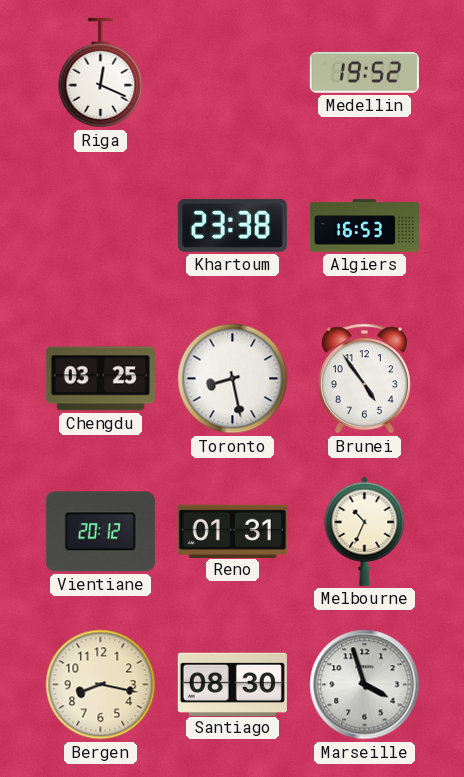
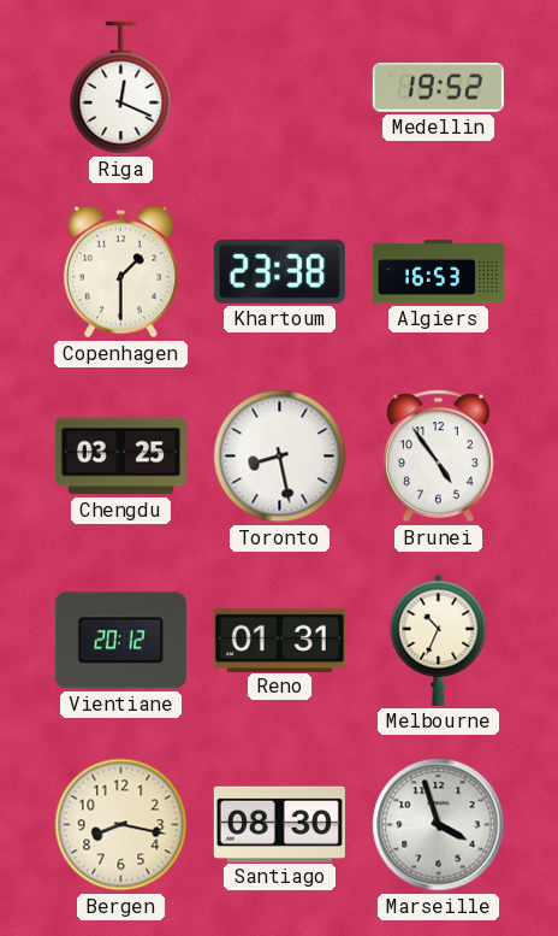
Copenhagen: none -> 1:30 (120, 272)
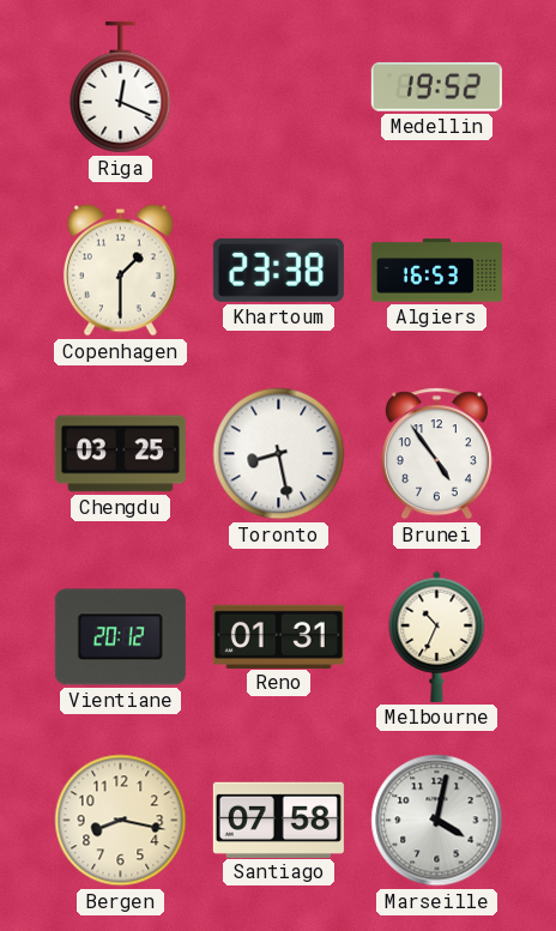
Santiago: 08:30 -> 07:58 (278, 820)
Marseille: 3:57 -> 4:02 (437, 821)
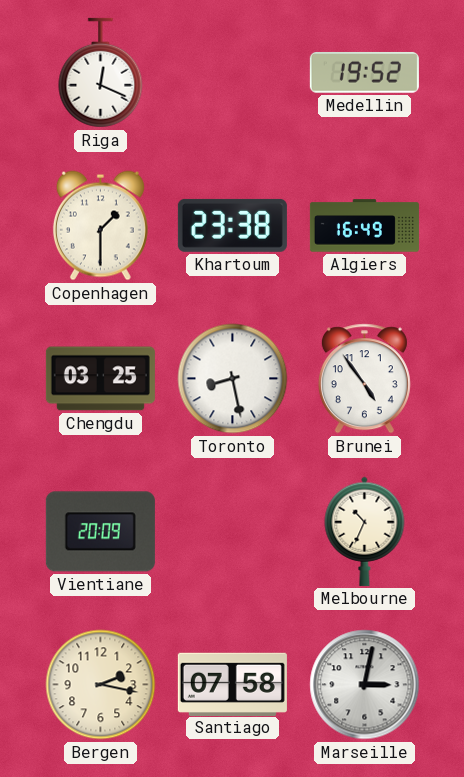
Algiers: 16:53 -> 16:49 (364, 226)
Vientiane: 20:12 -> 20:09 (100, 532)
Reno: 01:31 -> none (278, 636)
Bergen: 8:17 -> 2:17 (101, 685)
Marseille: 4:02 -> 3:02 (365, 685)
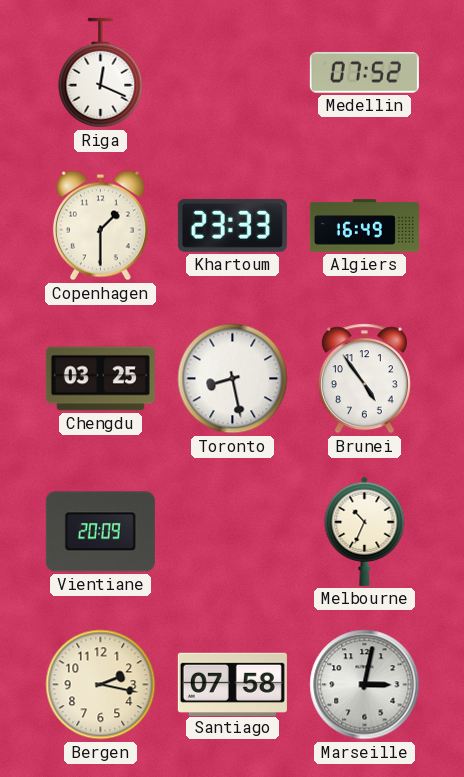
Medellin: 19:52 -> 07:52 (364, 72)
Khartoum: 23:38 -> 23:33 (232, 225)
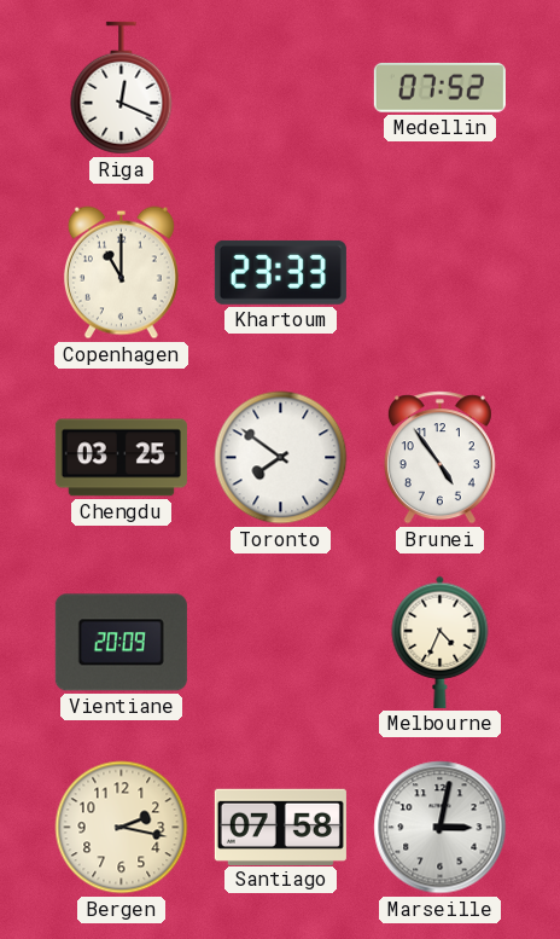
Copenhagen: 1:30 -> 11:00 (121, 273)
Algiers: 16:49 -> none (364, 226)
Toronto: 8:28 -> 7:51 (281, 458)
Melbourne: 10:34 -> 4:34 (441, 642)
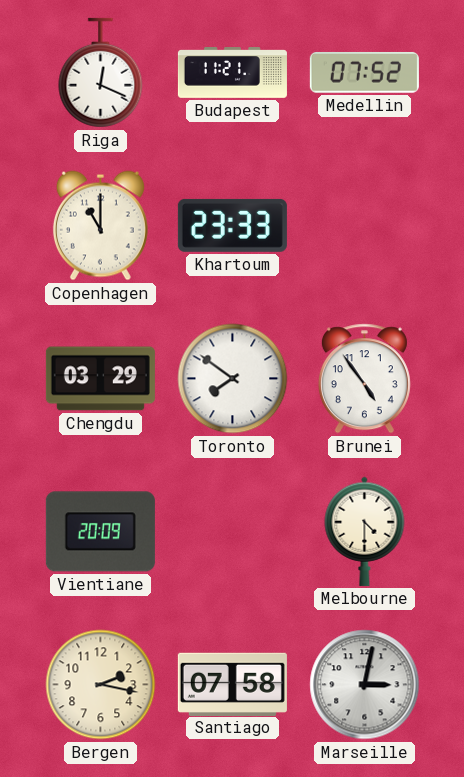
Budapest: none -> 11:21 (232, 73)
Chengdu: 03:25 -> 03:29 (100, 379)
Melbourne: 4:34 -> 4:30 (365, 531)
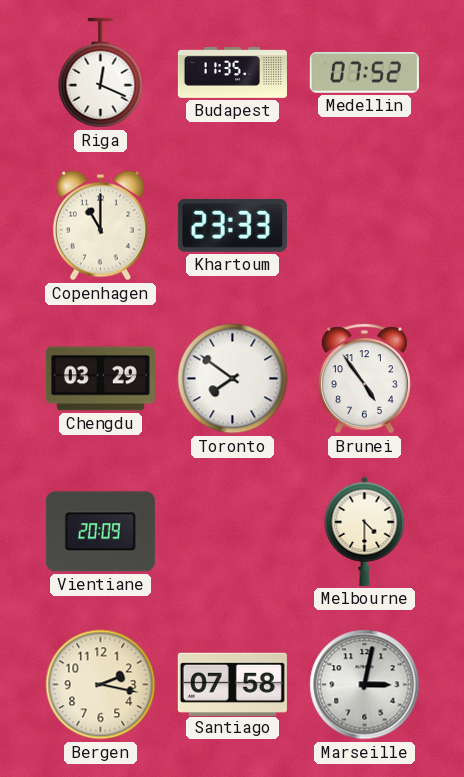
Budapest: 11:21 -> 11:35 (232, 73)
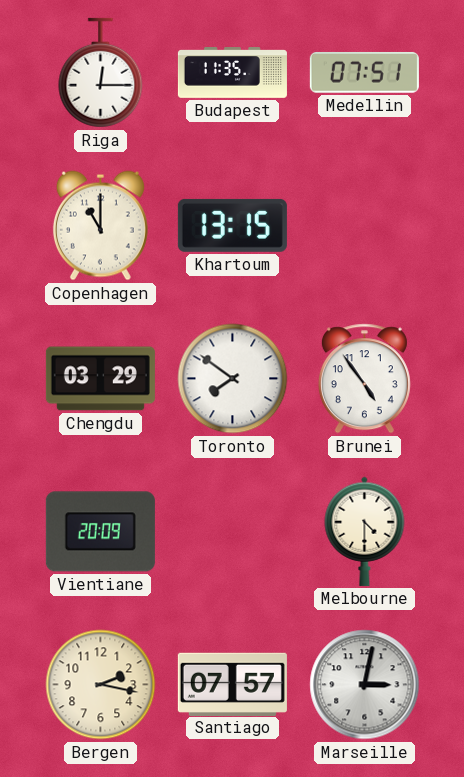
Riga: 12:19 -> 12:15 (101, 73)
Medellin: 07:52 -> 07:51 (364, 72)
Khartoum: 23:33 -> 13:15 (232, 225)
Santiago: 07:58 -> 07:57 (232, 684)
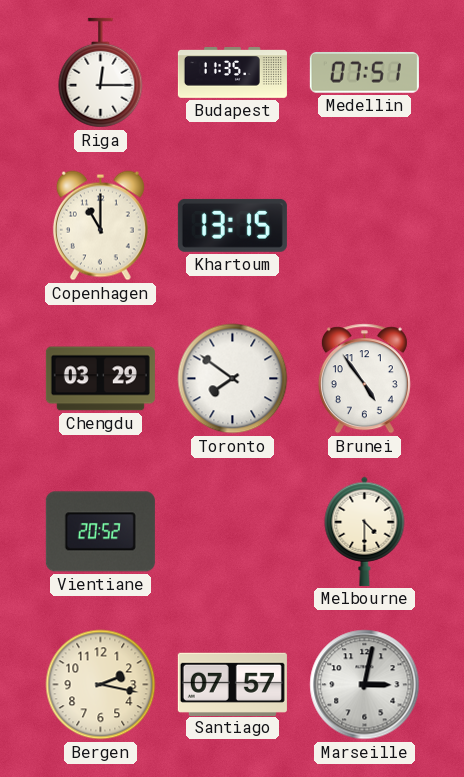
Vientiane: 20:09 -> 20:52 (100, 532)
